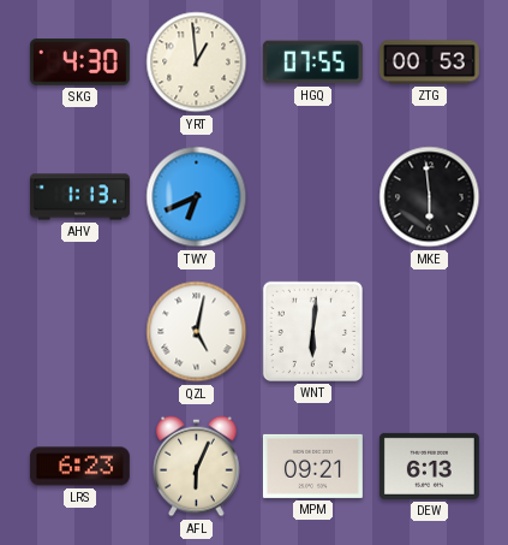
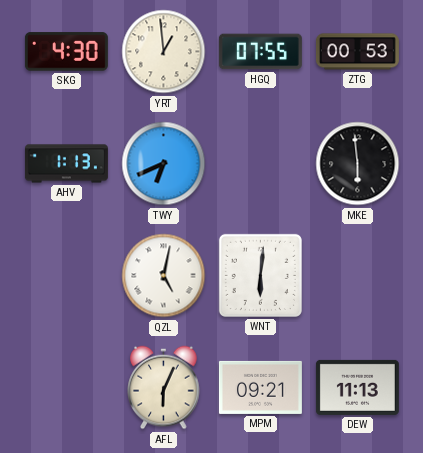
LRS: 6:23 -> none (79, 467)
DEW: 6:13 -> 11:13 (357, 387)
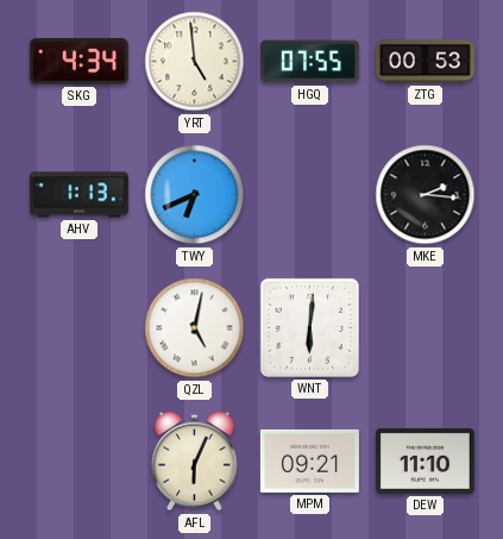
SKG: 4:30 -> 4:34 (78, 62)
YRT: 12:59 -> 4:59 (195, 62)
MKE: 5:59 -> 2:16 (426, 195)
DEW: 11:13 -> 11:10 (425, 460)
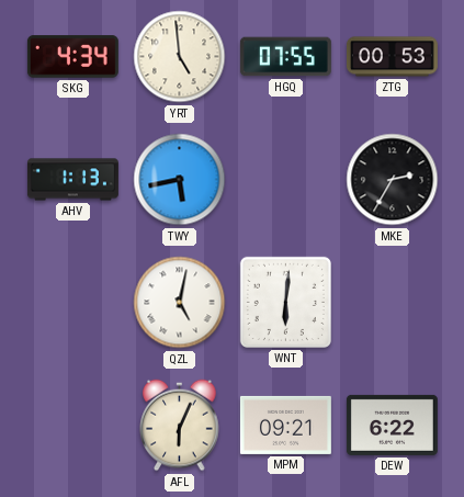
TWY: 6:41 -> 5:43 (180, 180)
MKE: 2:16 -> 2:35 (393, 180)
DEW: 11:10 -> 6:22 (392, 425)
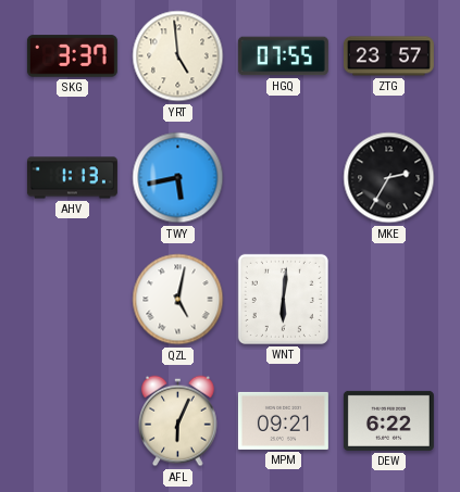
SKG: 4:34 -> 3:37 (72, 56)
ZTG: 00:53 -> 23:57 (388, 56)
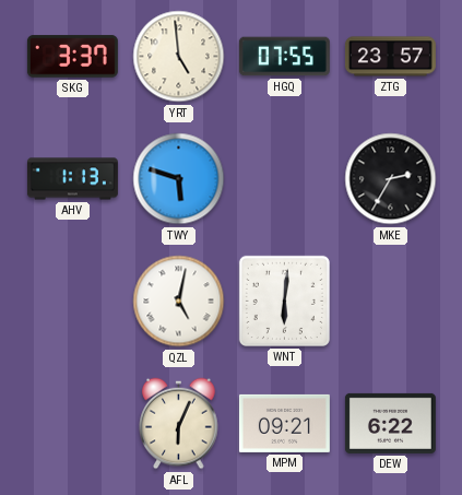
TWY: 5:43 -> 5:48 (179, 179)
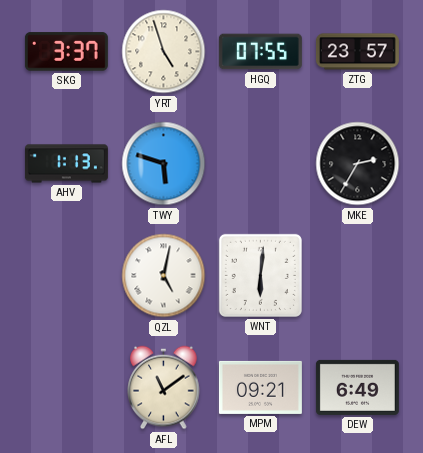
YRT: 4:59 -> 4:57 (164, 52)
AFL: 6:04 -> 11:09 (164, 388)
DEW: 6:22 -> 6:49 (357, 387)
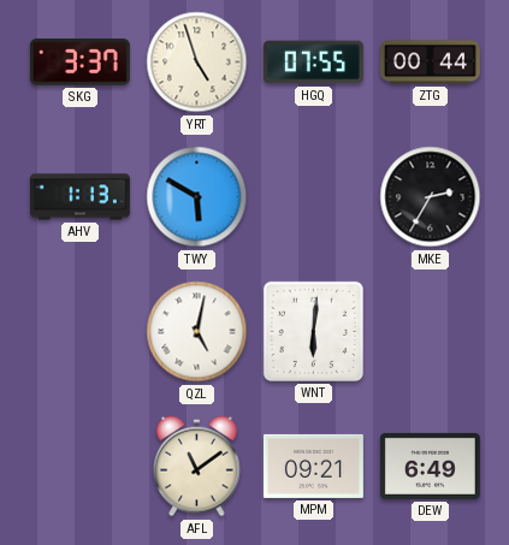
ZTG: 23:57 -> 00:44 (430, 63)
TWY: 5:48 -> 5:50 (197, 197)
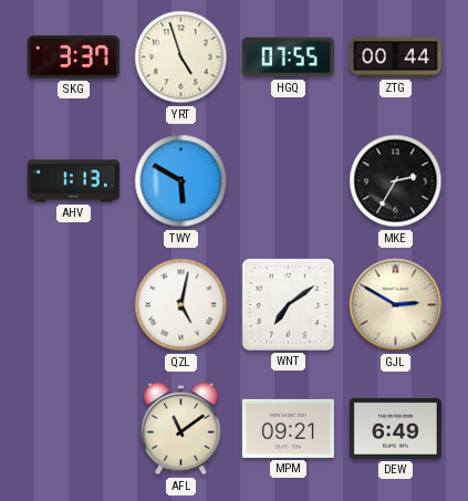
WNT: 6:01 -> 7:09 (288, 304)
GJL: none -> 2:50 (396, 305)
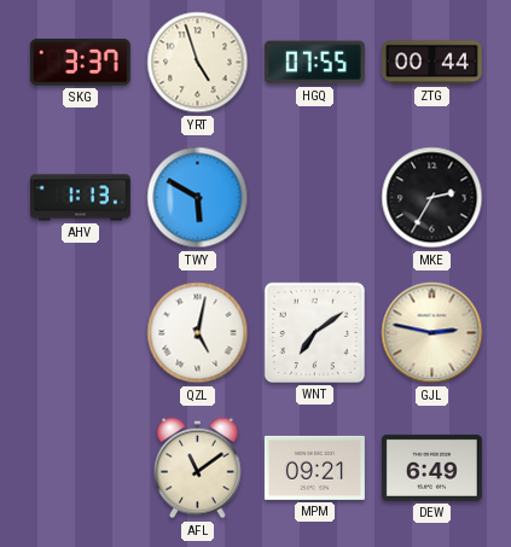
GJL: 2:50 -> 2:47 (432, 333)
